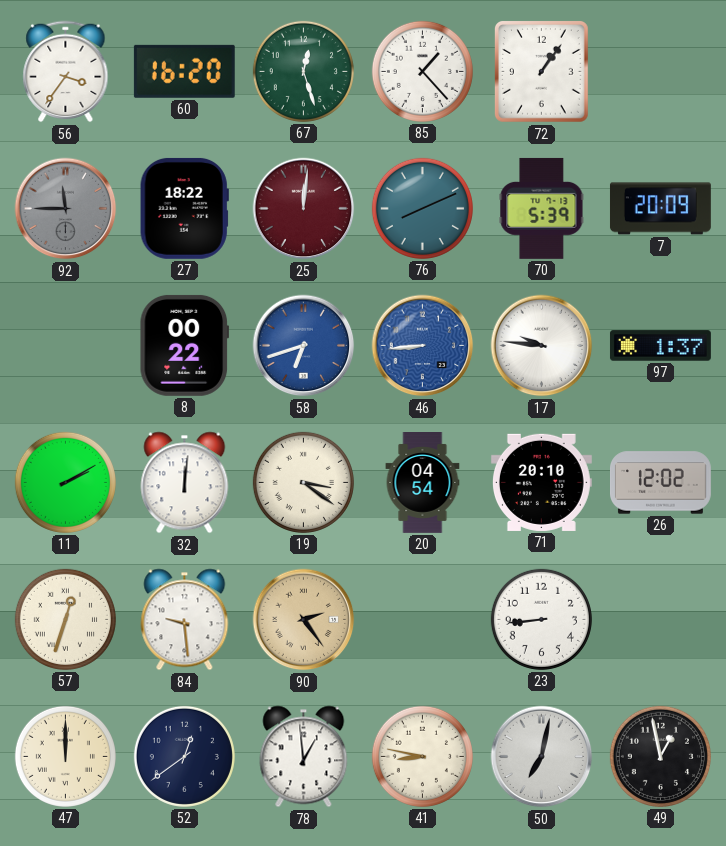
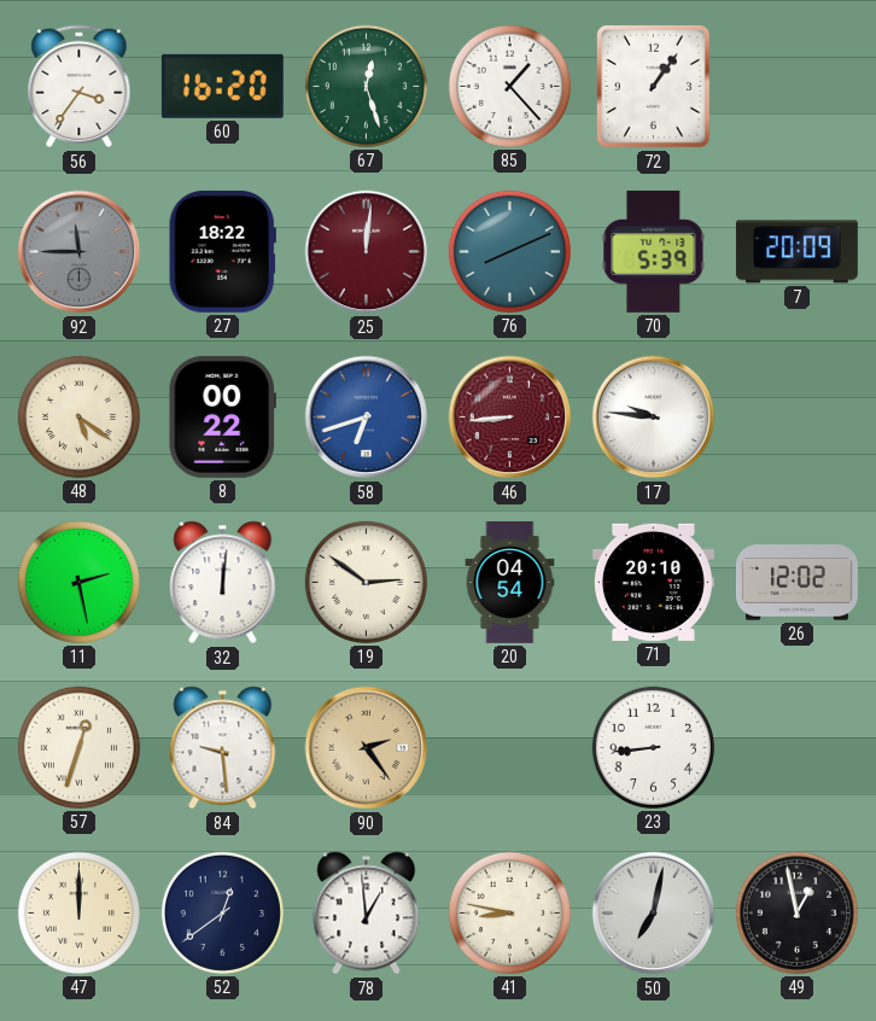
48: none -> 5:21 (78, 416)
46 dial: blue -> burgundy (510, 418)
97: 1:37 -> none (660, 346)
11: 2:10 -> 2:28 (78, 582)
19: 3:21 -> 2:51 (366, 582)
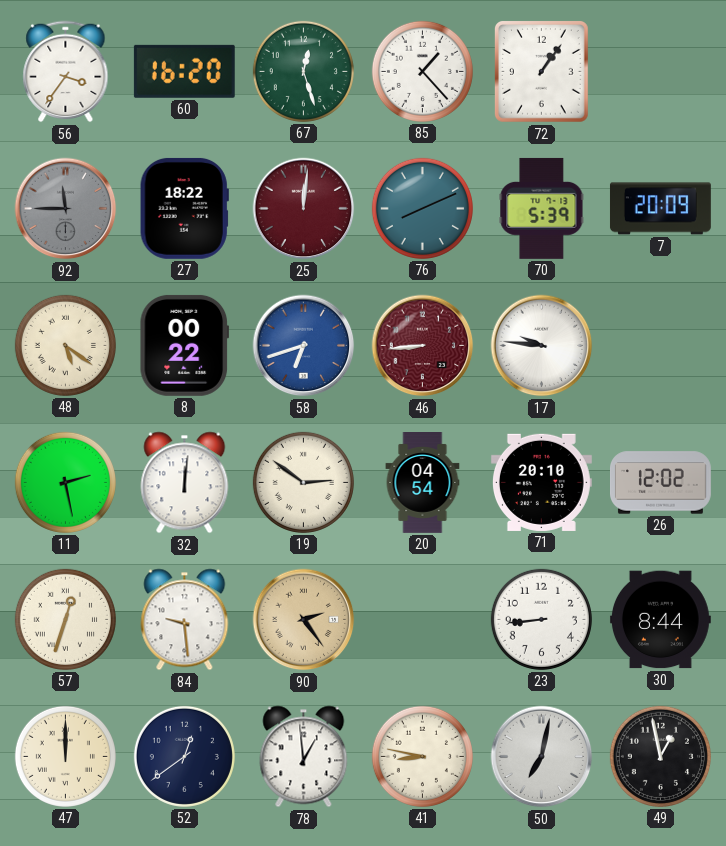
30: none -> 8:44 (660, 620)
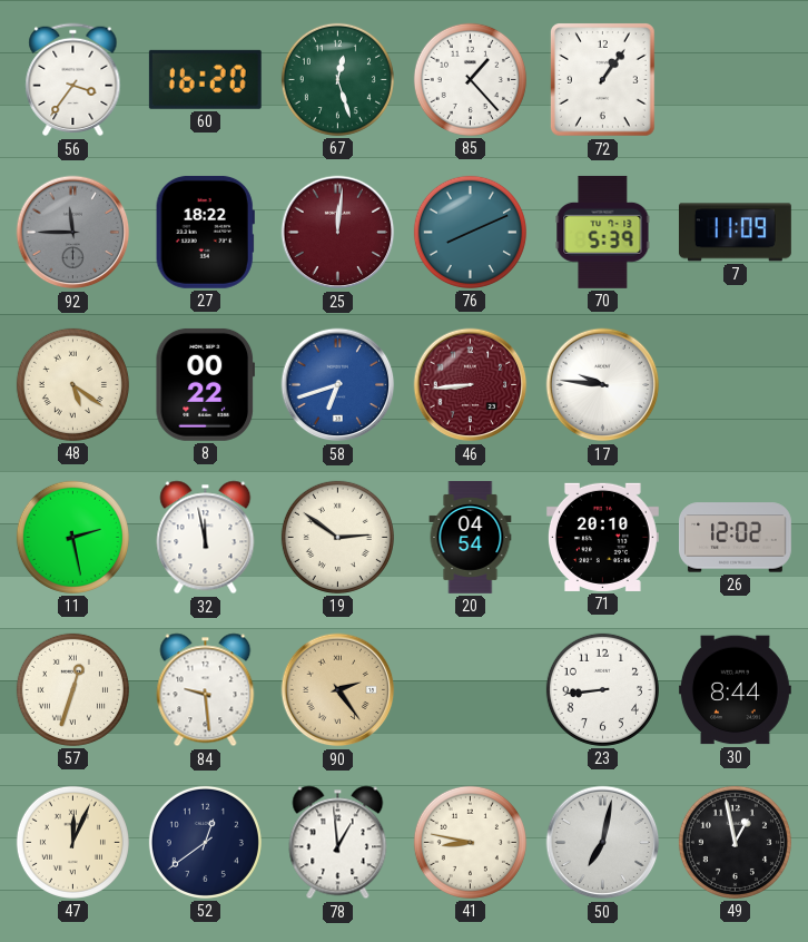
7: 20:09 -> 11:09 (735, 233)
32: 12:01 -> 11:58 (206, 538)
47: 12:00 -> 12:04 (72, 842)
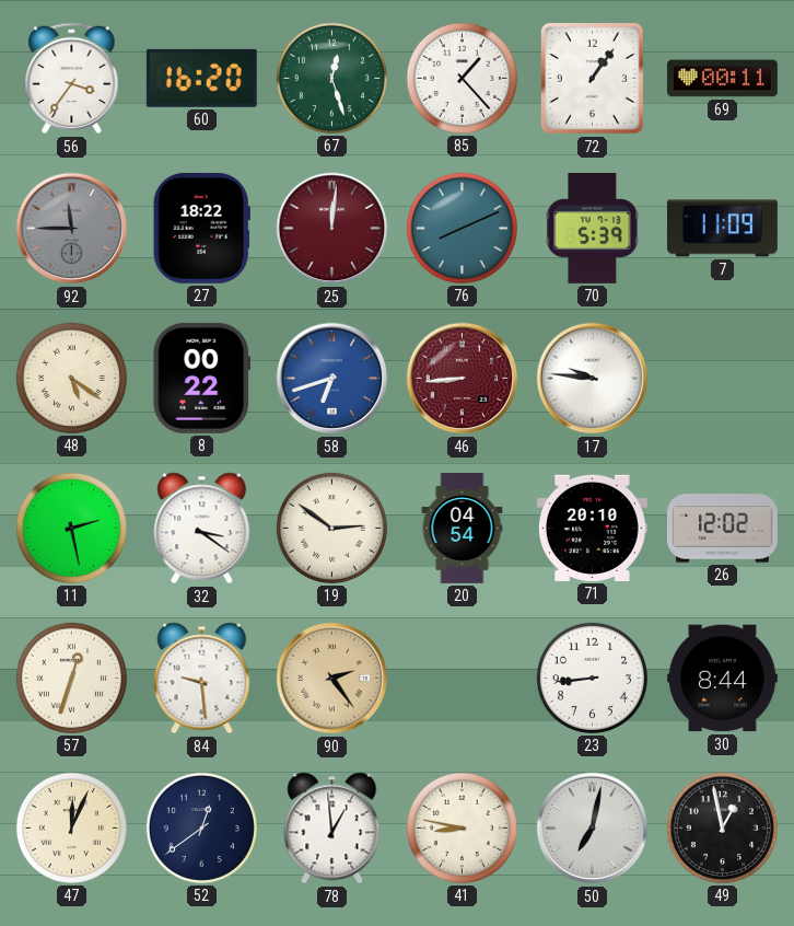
69: none -> 00:11 (722, 79)
32: 11:58 -> 3:21 (202, 529)
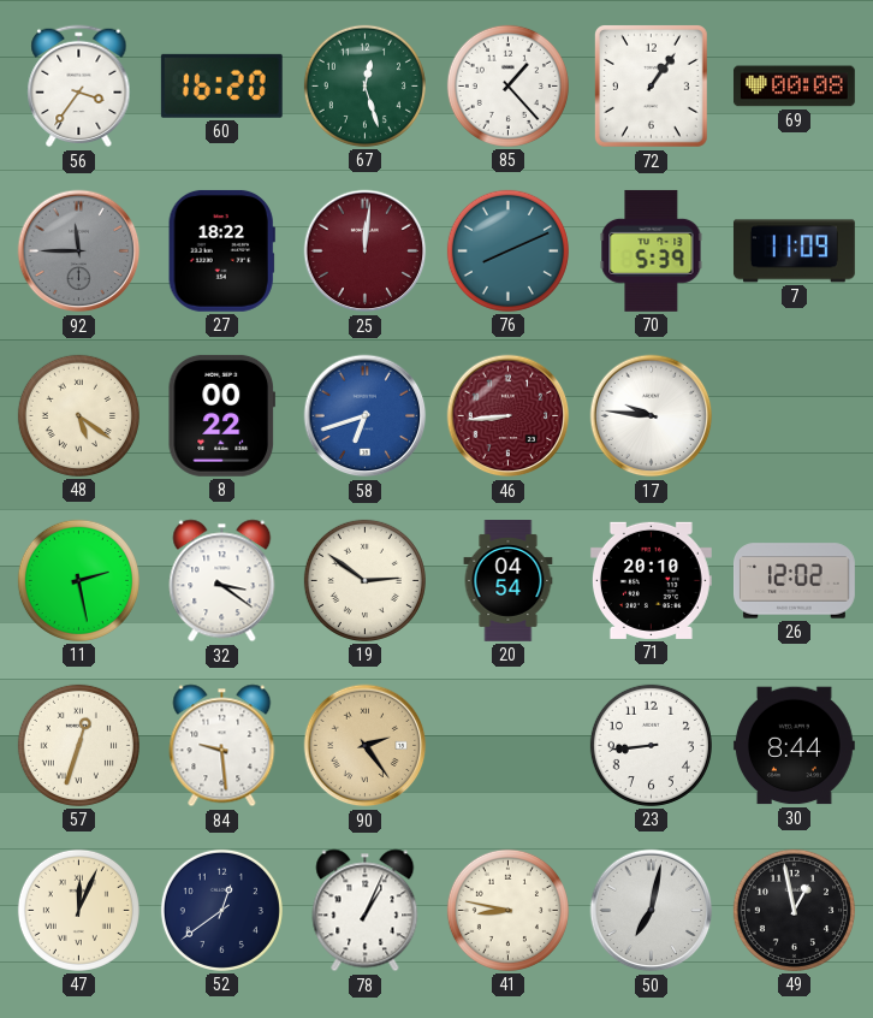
69: 00:11 -> 00:08 (794, 87)
78: 12:59 -> 1:04 (366, 911)
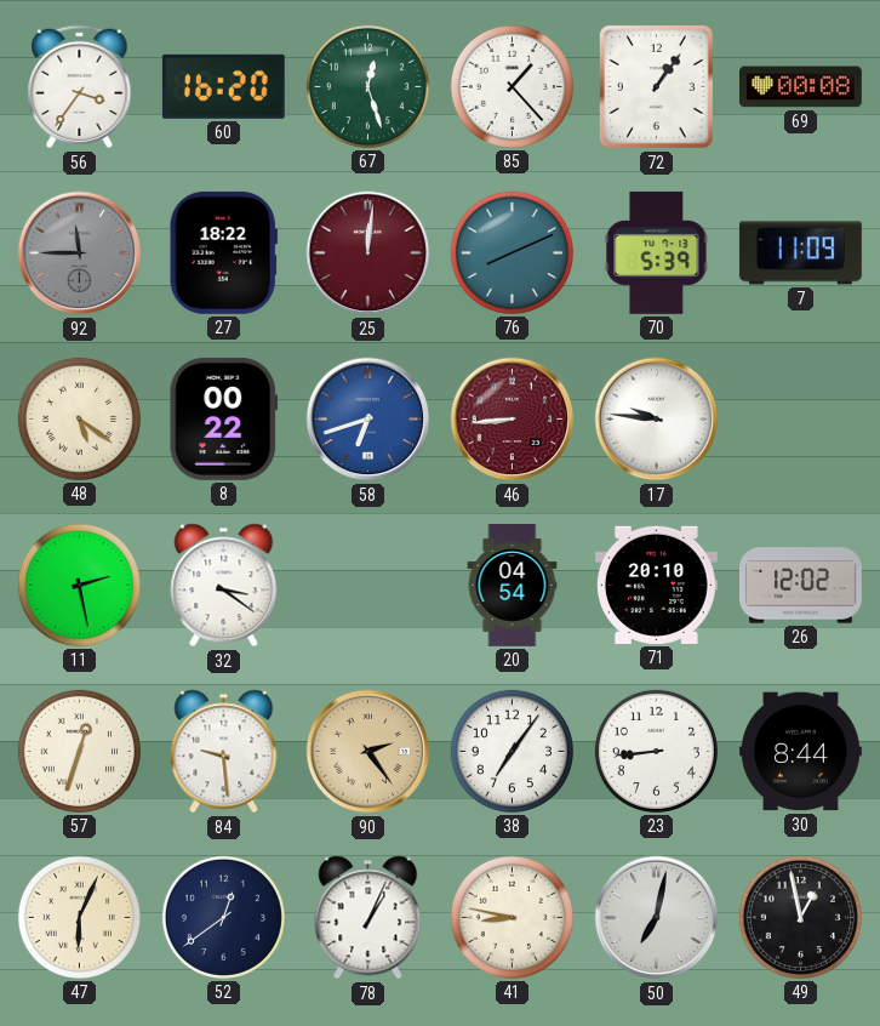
19: 2:51 -> none (364, 580)
38: none -> 7:06 (512, 751)
47: 12:04 -> 6:04 (79, 917)
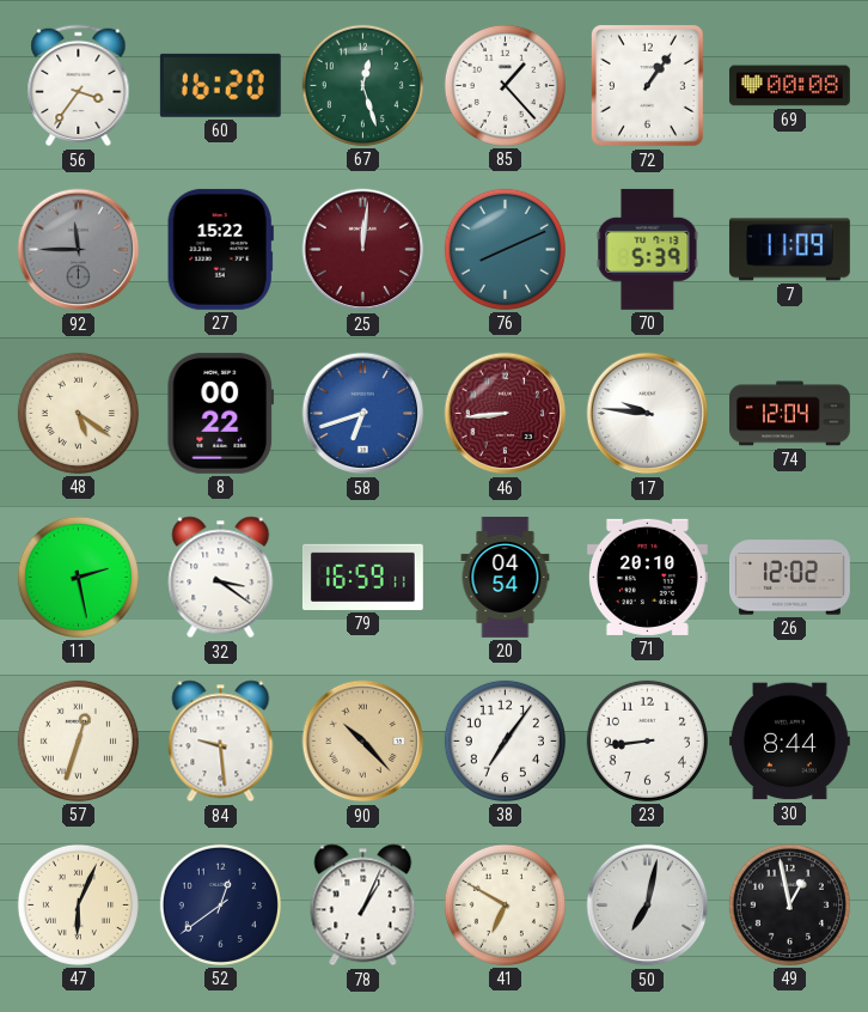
27: 18:22 -> 15:22 (220, 249)
74: none -> 12:04 (790, 414)
79: none -> 16:59 (362, 577)
90: 2:24 -> 10:23 (363, 742)
41: 8:47 -> 6:50 (505, 904)
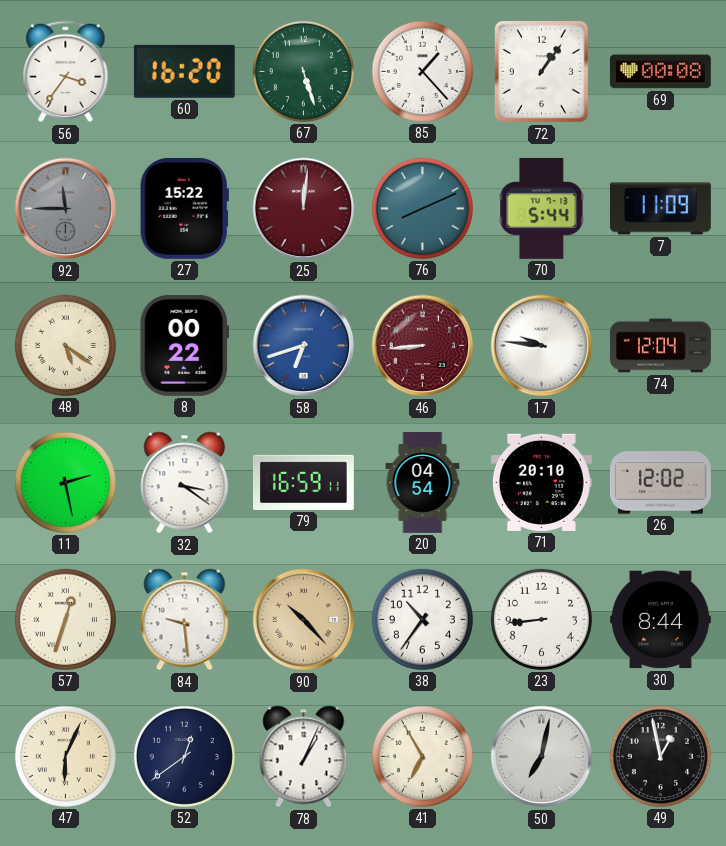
67: 12:27 -> 5:27 (303, 71)
70: 5:39 -> 5:44 (542, 208)
38: 7:06 -> 10:36 (422, 619)
41: 6:50 -> 6:55 (422, 756)
